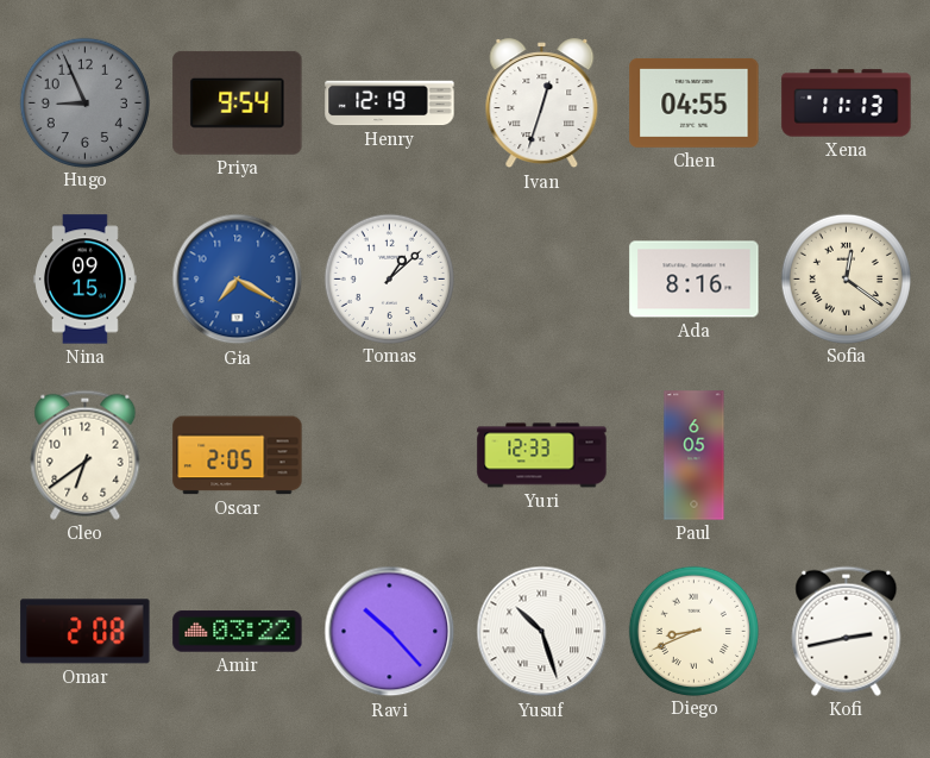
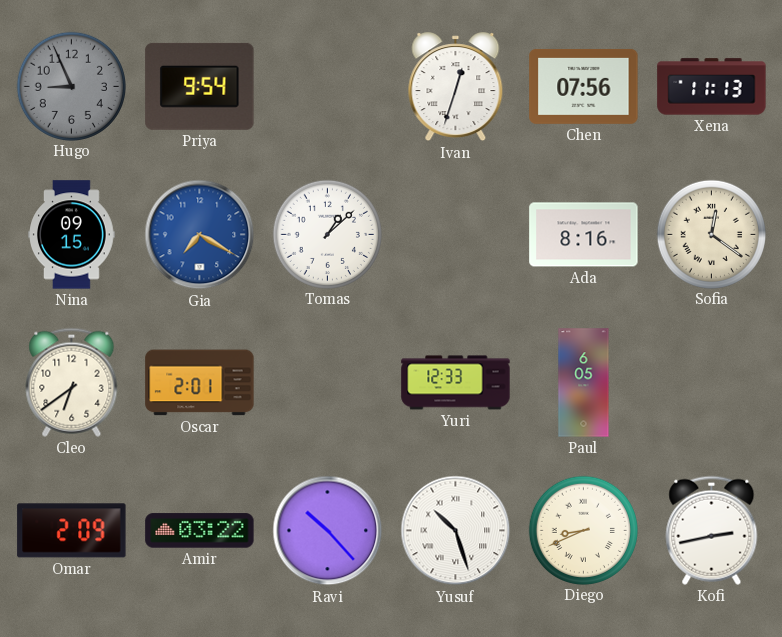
Henry: 12:19 -> none (390, 104)
Chen: 04:55 -> 07:56 (584, 86)
Oscar: 2:05 -> 2:01 (200, 383)
Omar: 2:08 -> 2:09 (72, 531)
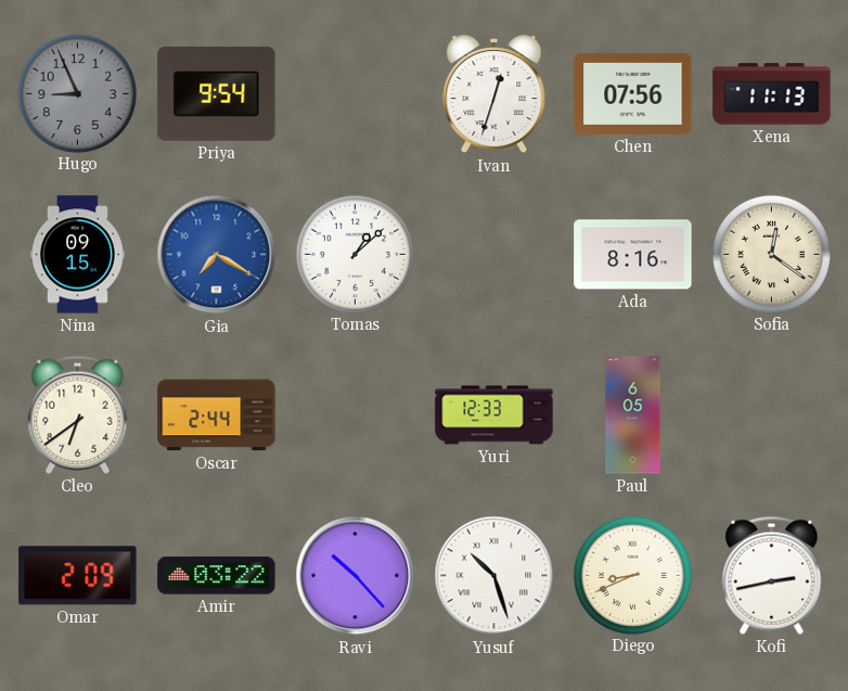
Oscar: 2:01 -> 2:44 (217, 415)
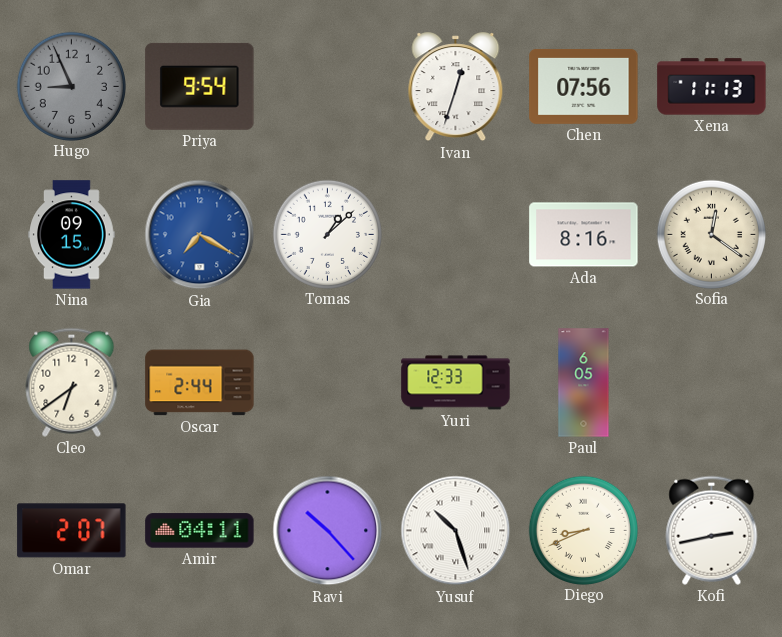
Omar: 2:09 -> 2:07 (72, 531)
Amir: 03:22 -> 04:11 (200, 531)
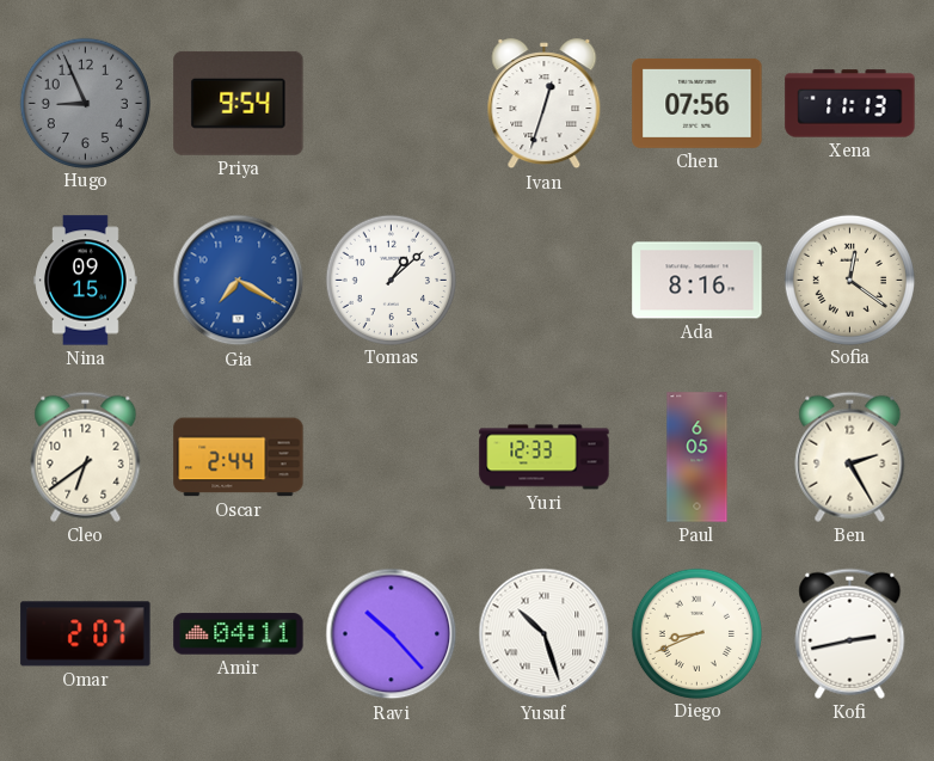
Ben: none -> 2:25 (850, 456)
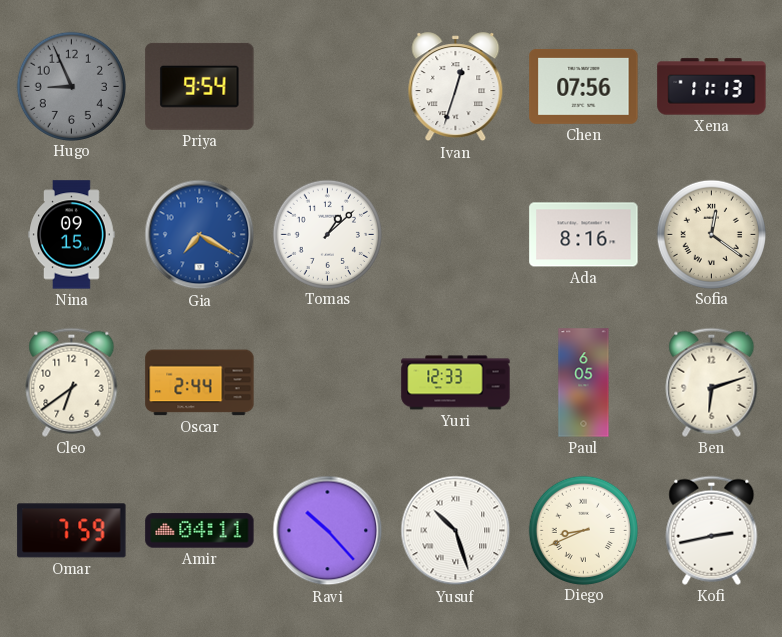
Ben: 2:25 -> 6:12 (712, 382)
Omar: 2:07 -> 7:59 (72, 531)
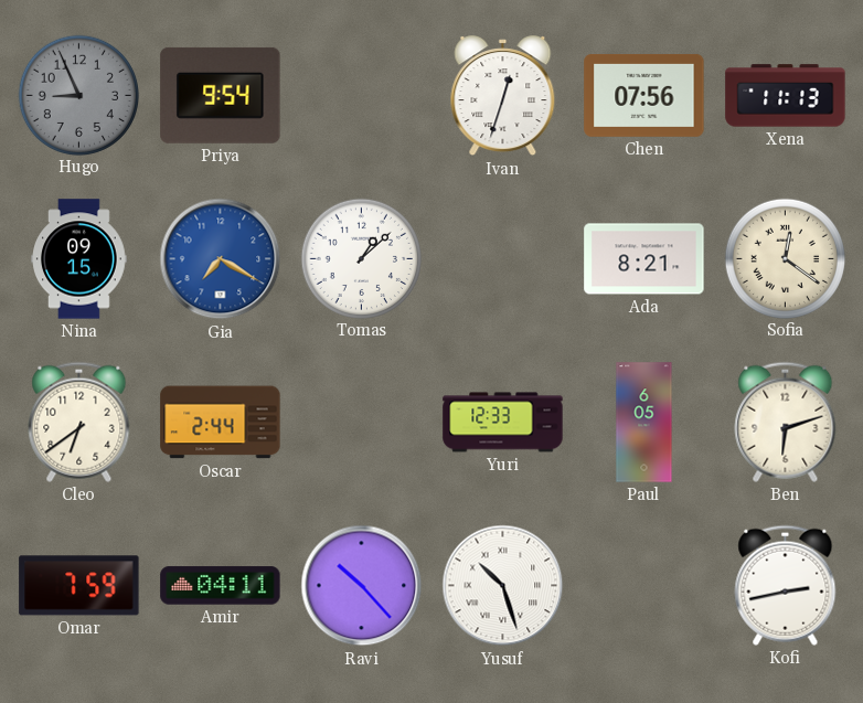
Ada: 8:16 -> 8:21 (644, 259)
Diego: 8:41 -> none (583, 530)
